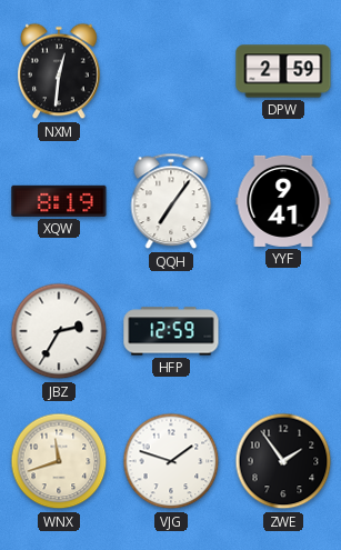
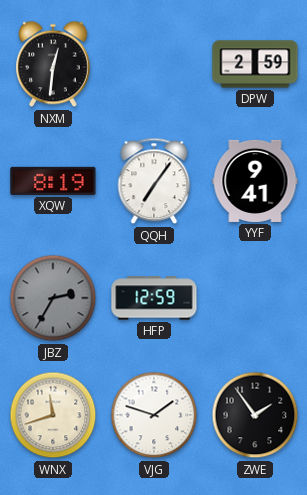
JBZ dial: white -> grey (53, 298)
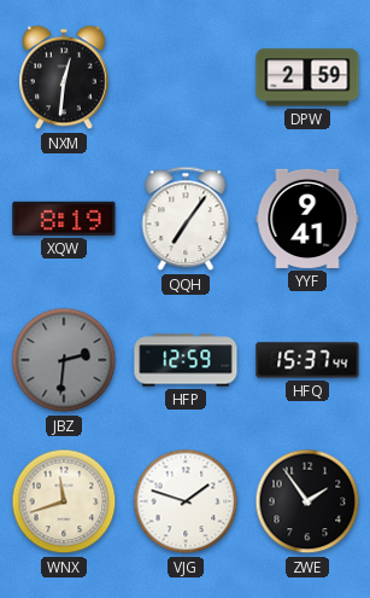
JBZ: 2:35 -> 2:31 (64, 360)
HFQ: none -> 15:37 (307, 360)
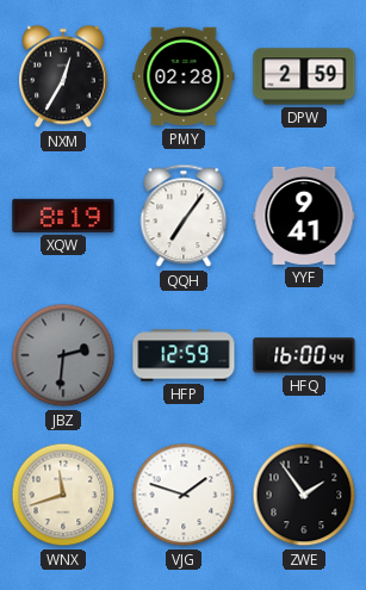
NXM: 12:31 -> 12:35 (63, 76)
PMY: none -> 02:28 (184, 76)
HFQ: 15:37 -> 16:00 (304, 355)
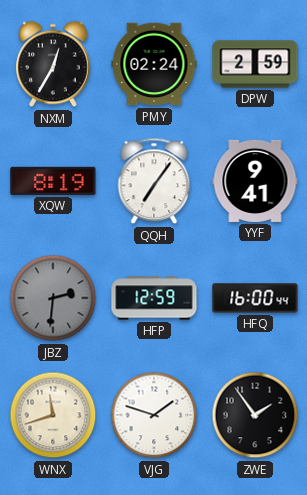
PMY: 02:28 -> 02:24 (154, 64)
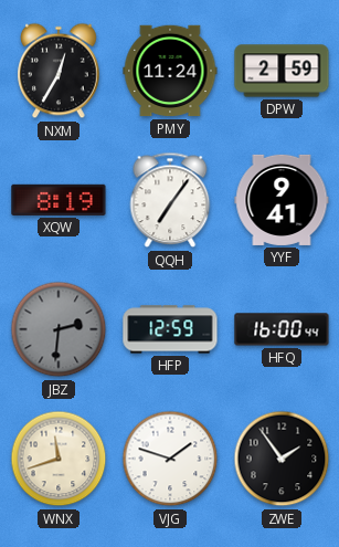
PMY: 02:24 -> 11:24 (170, 71)
